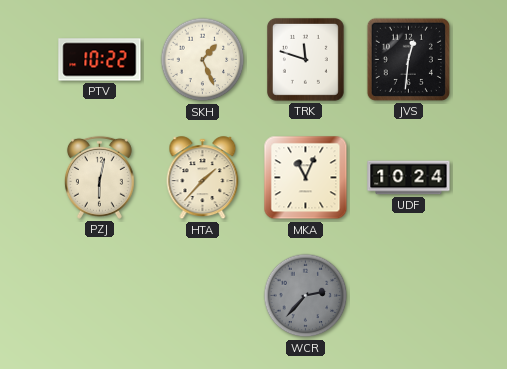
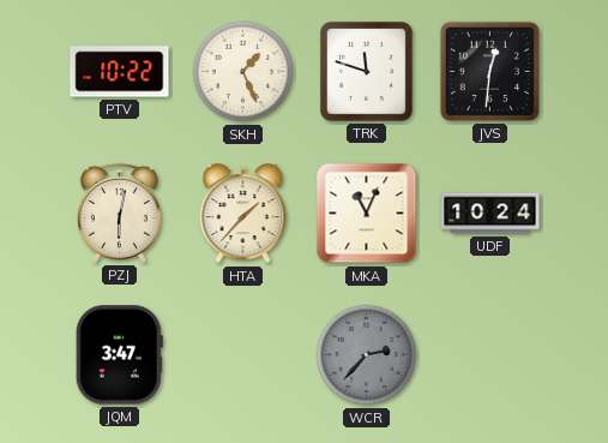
JQM: none -> 3:47 (119, 355)
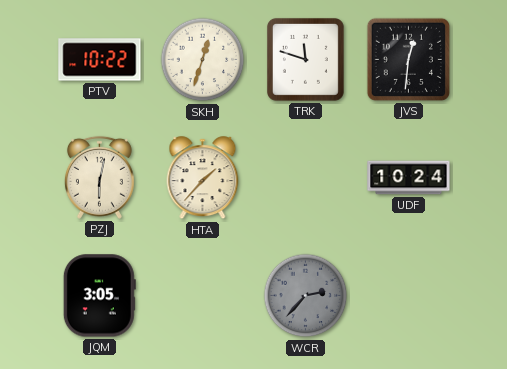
SKH: 1:26 -> 12:33 (203, 60)
MKA: 11:04 -> none (367, 214)
JQM: 3:47 -> 3:05 (99, 296)
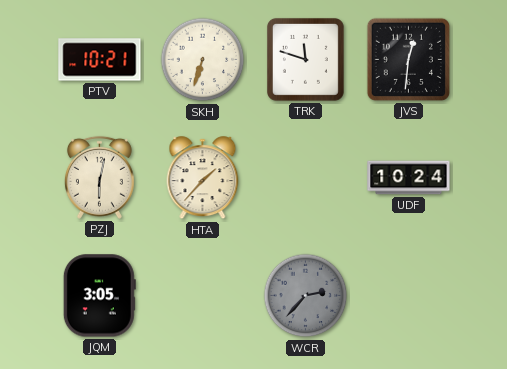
PTV: 10:22 -> 10:21 (100, 60)
SKH: 12:33 -> 6:33 (203, 60)
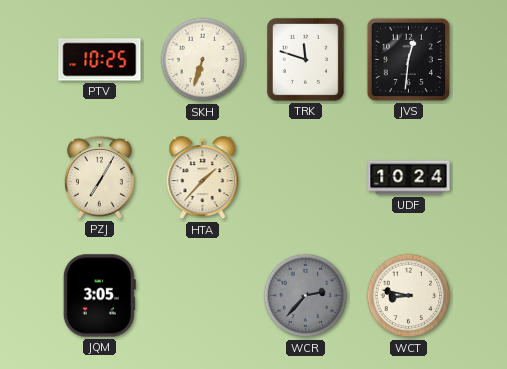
PTV: 10:21 -> 10:25 (100, 60)
PZJ: 6:02 -> 7:05 (99, 177)
WCT: none -> 8:47 (409, 296)
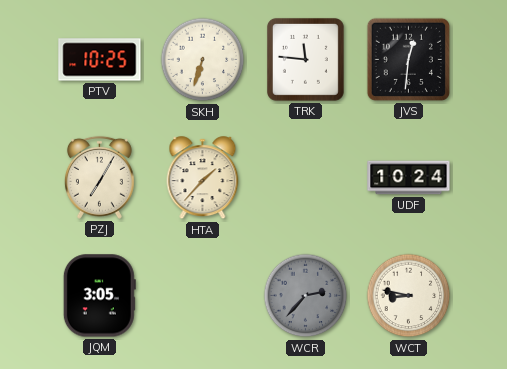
TRK: 11:48 -> 11:46 (305, 59)
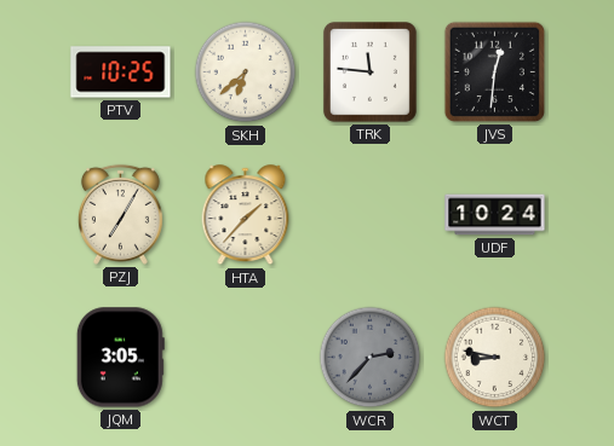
SKH: 6:33 -> 6:38 (246, 73)
